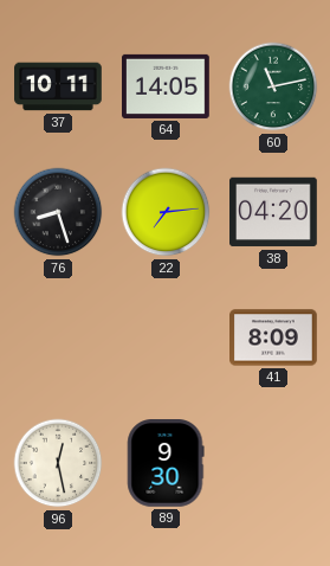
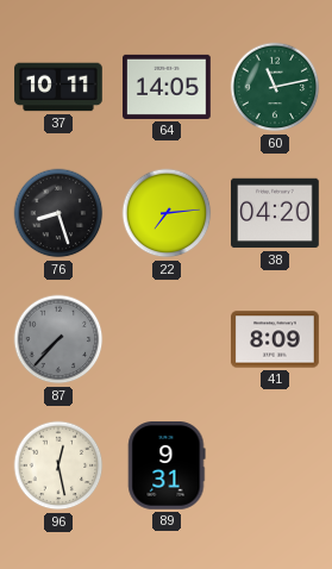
87: none -> 7:37 (58, 339)
89: 9:30 -> 9:31 (167, 467)
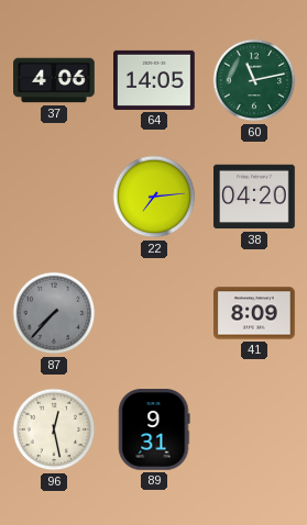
37: 10:11 -> 4:06 (54, 80)
76: 8:27 -> none (58, 213)
